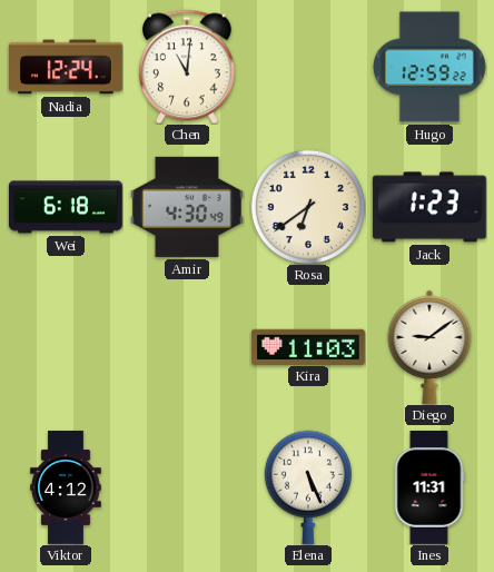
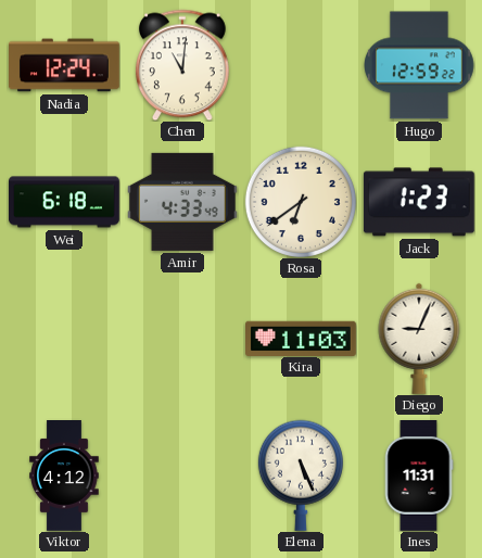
Amir: 4:30 -> 4:33 (182, 202)
Diego: 9:09 -> 9:04 (419, 339)
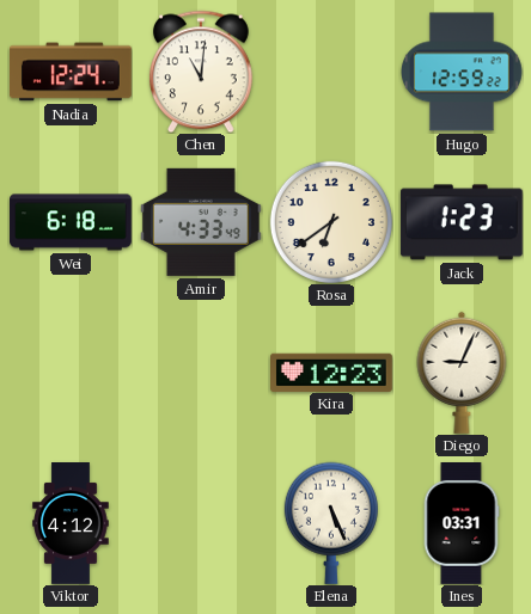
Kira: 11:03 -> 12:23 (332, 372)
Ines: 11:31 -> 03:31 (462, 524)
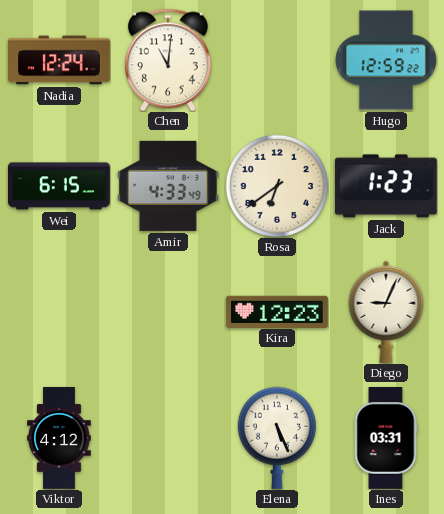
Wei: 6:18 -> 6:15 (60, 186)
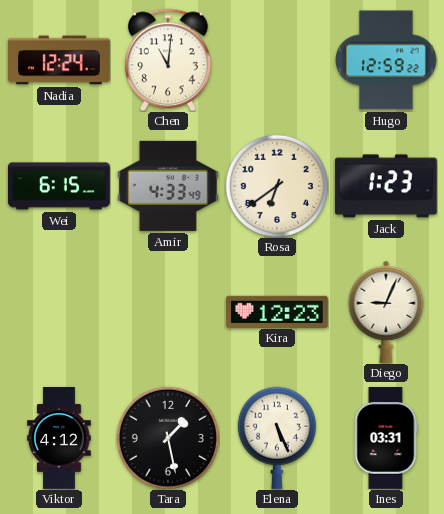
Tara: none -> 1:28 (168, 438)
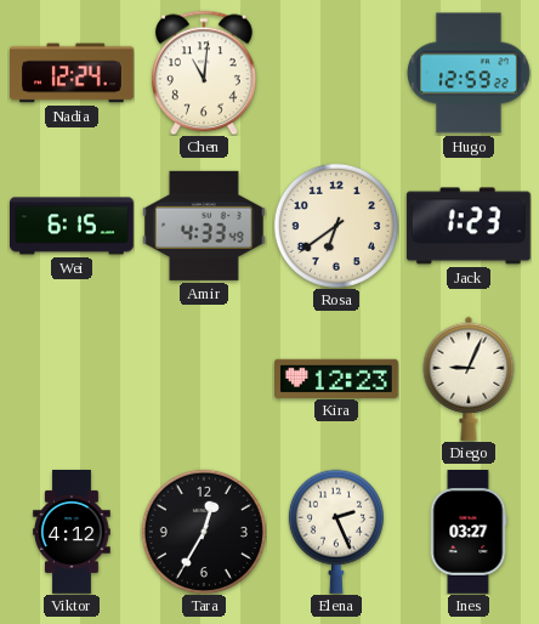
Tara: 1:28 -> 12:35 (204, 532)
Elena: 5:26 -> 2:26 (336, 532)
Ines: 03:31 -> 03:27 (469, 533)
